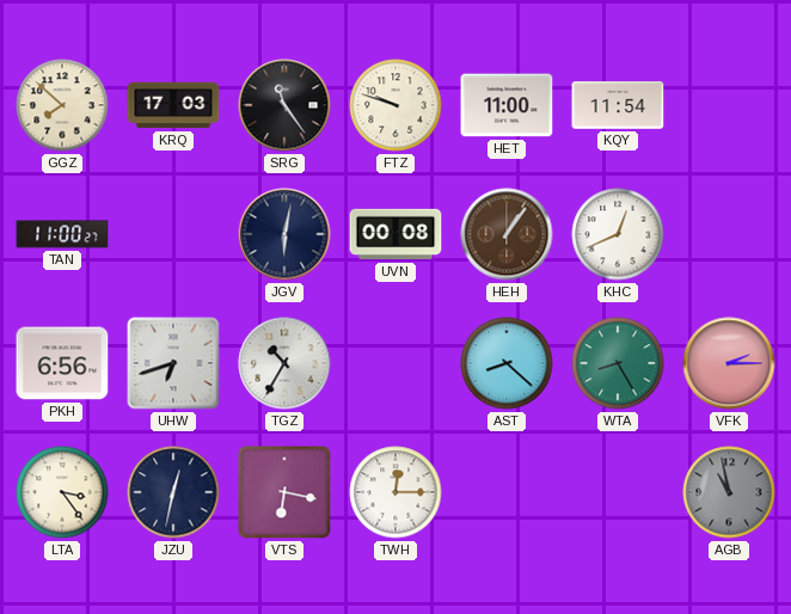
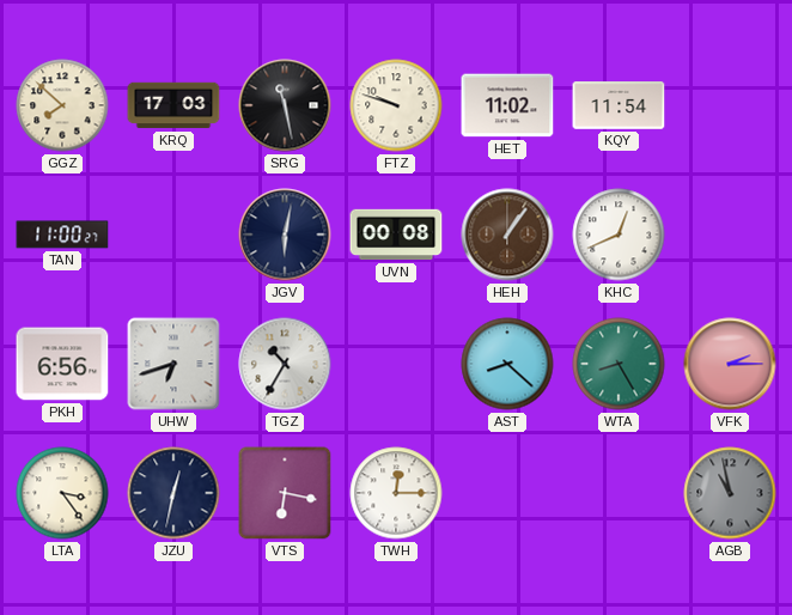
SRG: 11:24 -> 11:28 (285, 105)
HET: 11:00 -> 11:02 (507, 105)
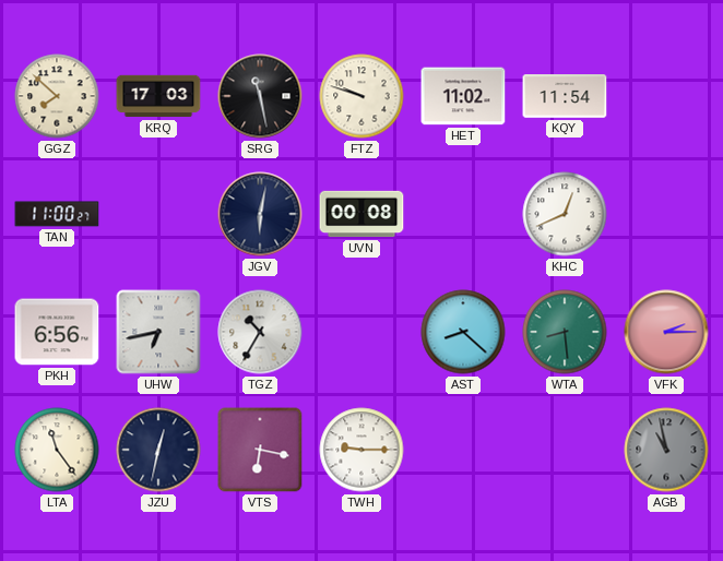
HEH: 1:06 -> none (507, 235)
UHW: 6:42 -> 6:43 (158, 332)
WTA: 8:25 -> 8:29 (565, 332)
LTA: 3:24 -> 11:24 (57, 450)
TWH: 12:15 -> 9:15 (361, 450)
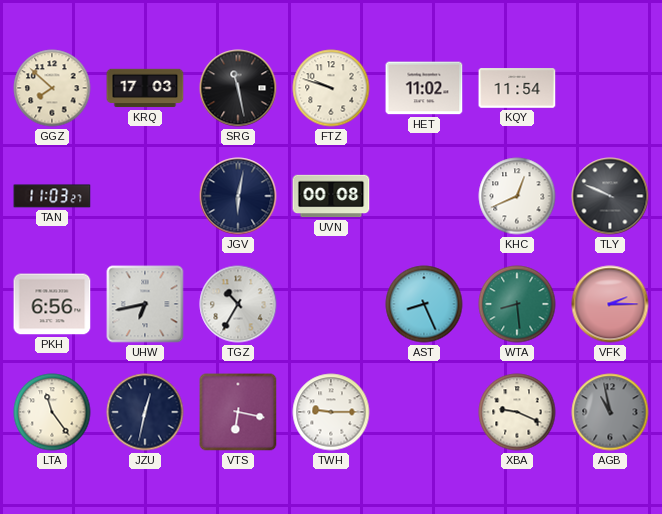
TAN: 11:00 -> 11:03 (52, 196)
TLY: none -> 9:49 (610, 196)
AST: 8:22 -> 8:26 (424, 304)
XBA: none -> 9:19 (517, 412)
